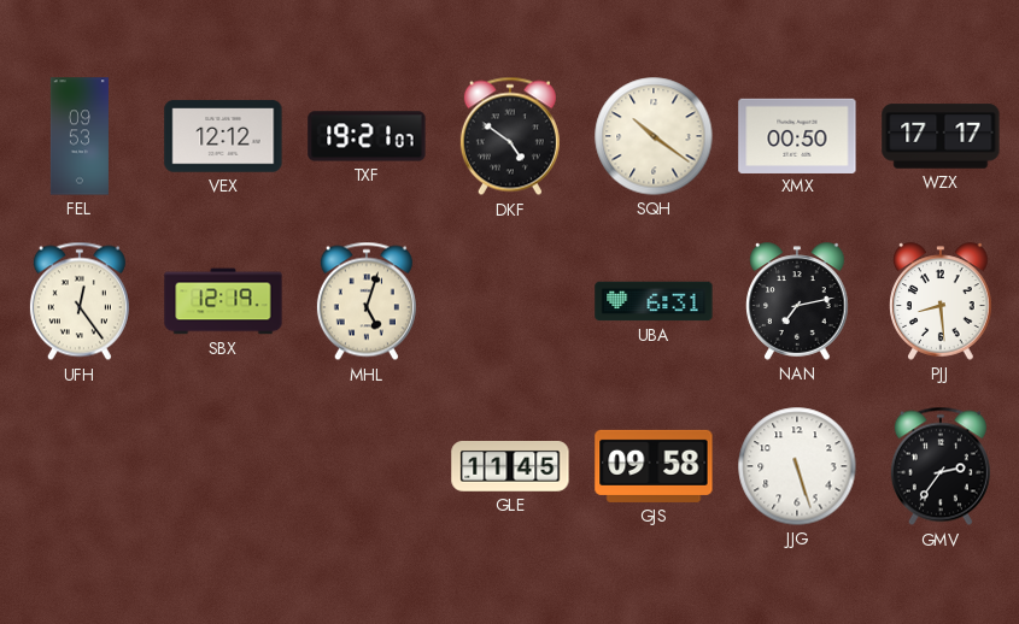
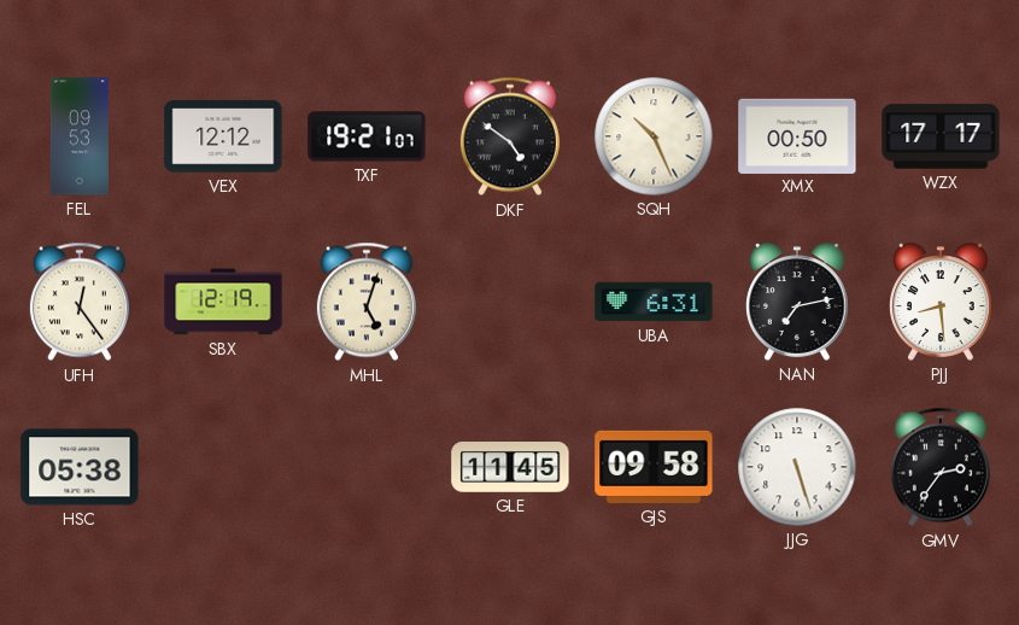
SQH: 10:21 -> 10:26 (654, 136)
HSC: none -> 05:38 (80, 467)
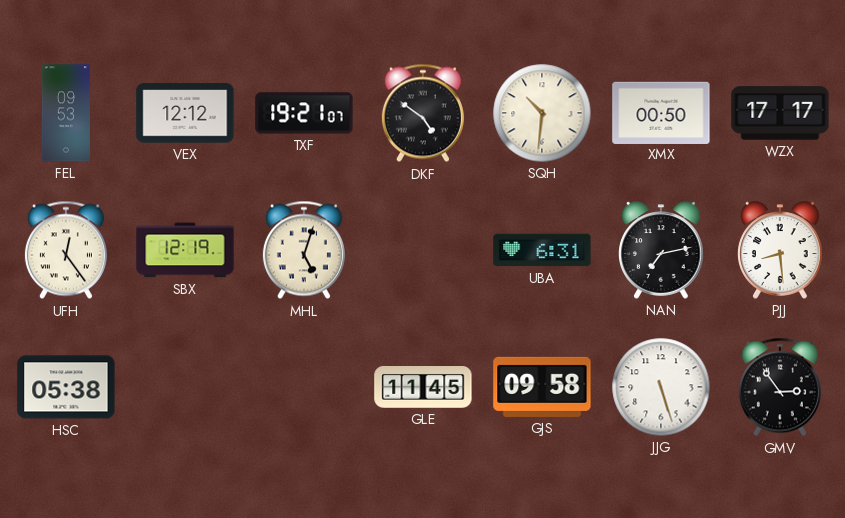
SQH: 10:26 -> 10:31 (542, 113)
GMV: 2:36 -> 2:54 (780, 387)
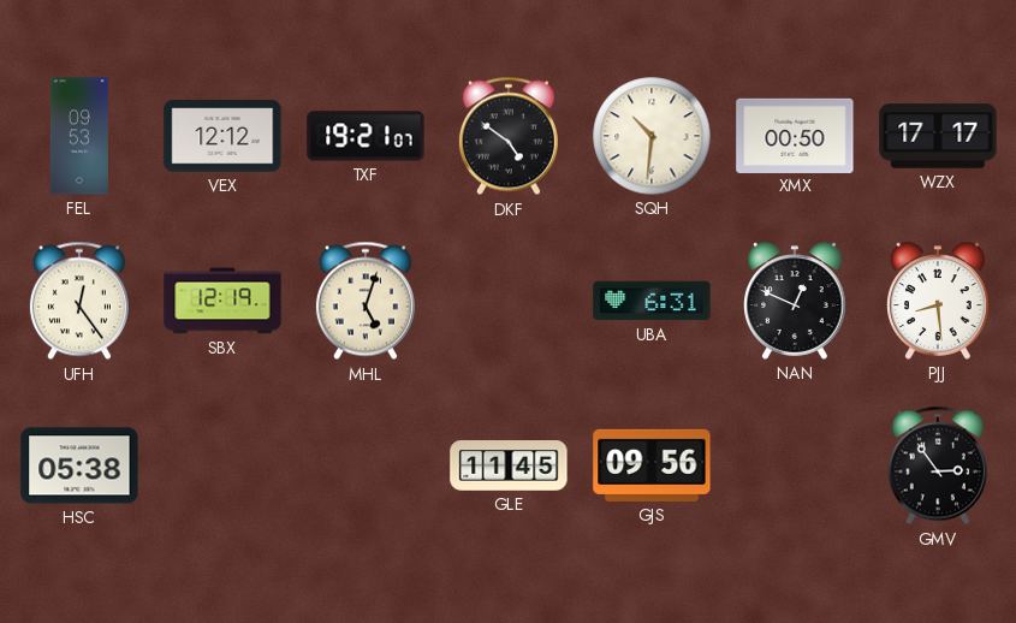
NAN: 7:13 -> 12:49 (795, 301)
GJS: 09:58 -> 09:56 (652, 465)
JJG: 5:27 -> none (661, 387)
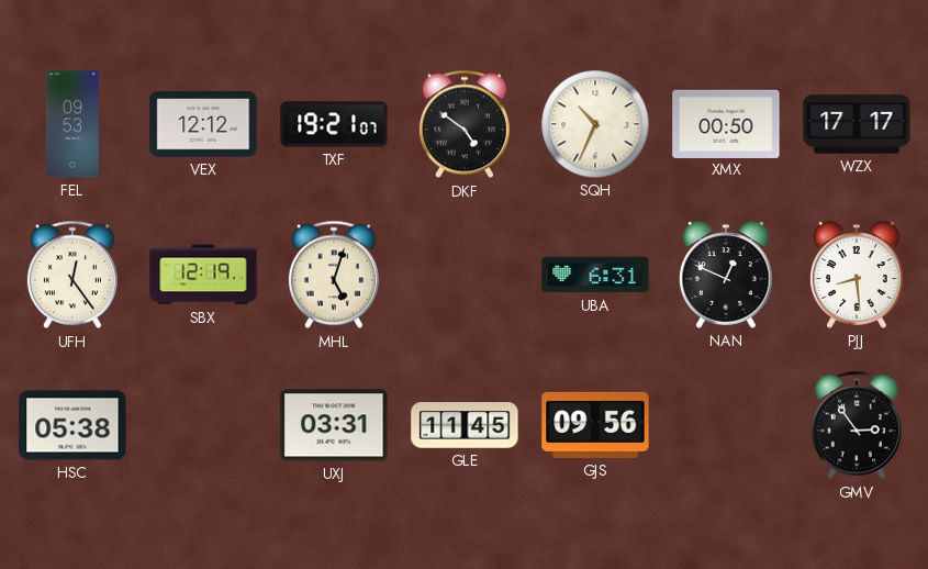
SQH: 10:31 -> 10:34 (595, 124)
UXJ: none -> 03:31 (334, 425)
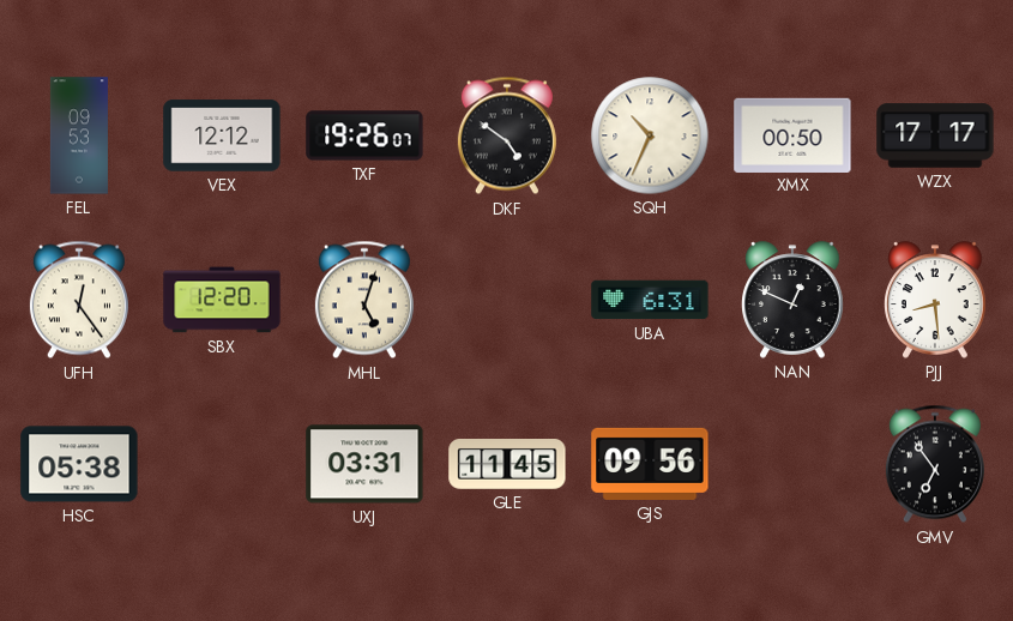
TXF: 19:21 -> 19:26 (364, 135)
SBX: 12:19 -> 12:20 (222, 300)
GMV: 2:54 -> 6:54 (935, 464)
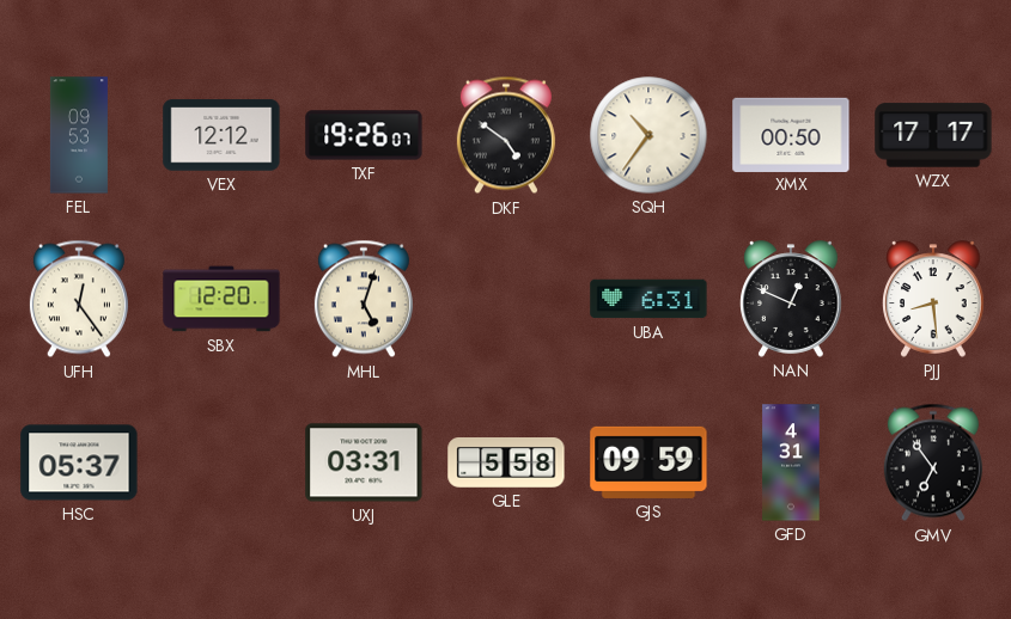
SQH: 10:34 -> 10:36 (648, 135)
HSC: 05:38 -> 05:37 (79, 462)
GLE: 11:45 -> 5:58 (506, 464)
GJS: 09:56 -> 09:59 (648, 462)
GFD: none -> 4:31 (791, 462)
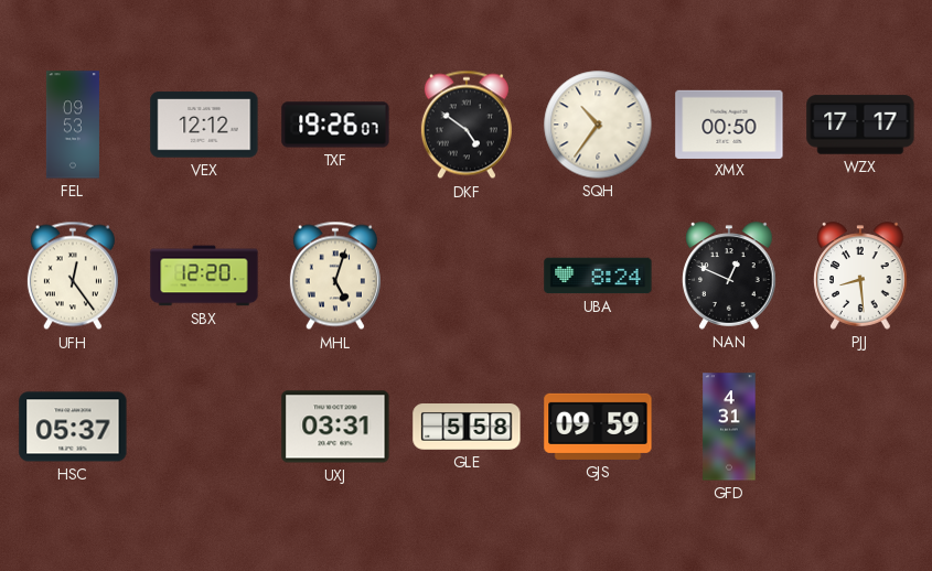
UBA: 6:31 -> 8:24 (598, 276)
GMV: 6:54 -> none (933, 462)
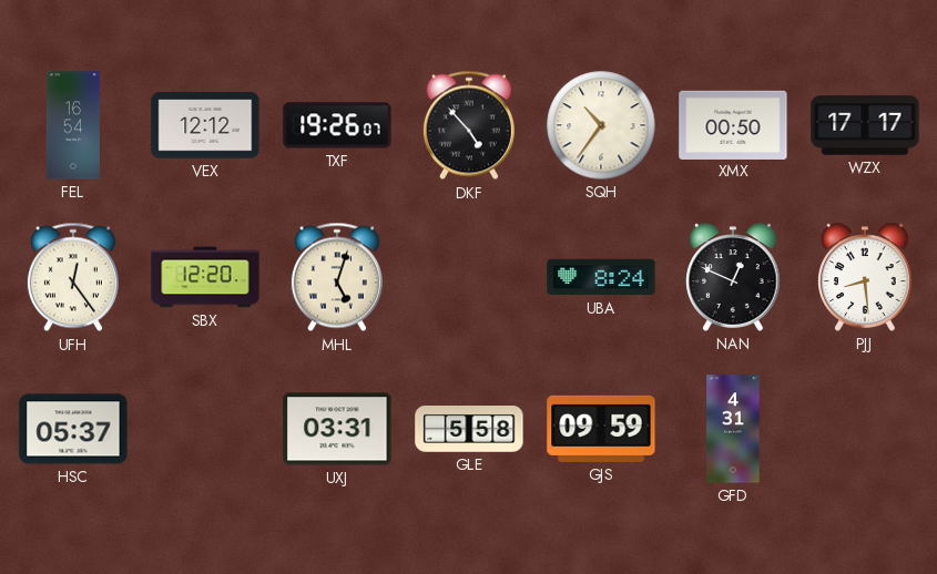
FEL: 09:53 -> 16:54 (73, 125)
DKF: 4:51 -> 4:53 (469, 125)
